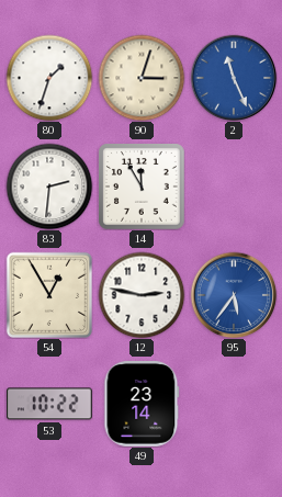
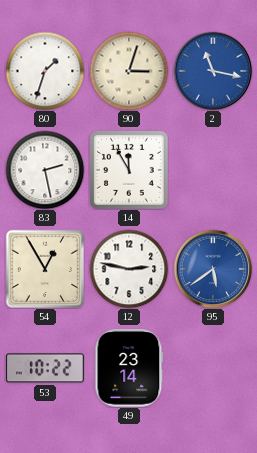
2: 11:26 -> 11:17 (213, 71)
83: 2:31 -> 2:28 (45, 170)
95: 5:36 -> 5:39 (213, 269)
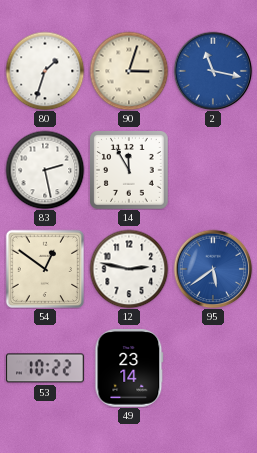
54: 12:55 -> 12:51 (44, 268)
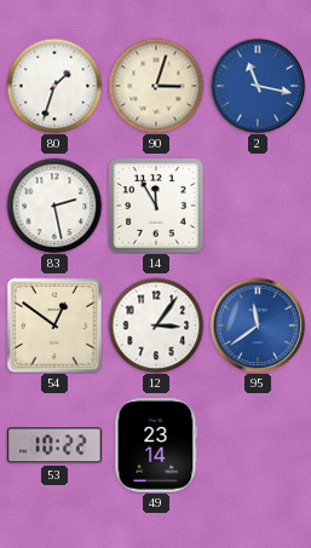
12: 2:47 -> 3:06 (156, 325)
95: 5:39 -> 11:39 (258, 325)
